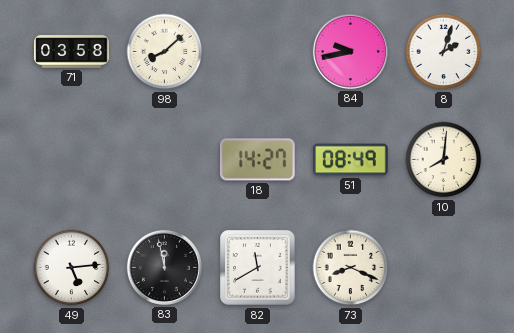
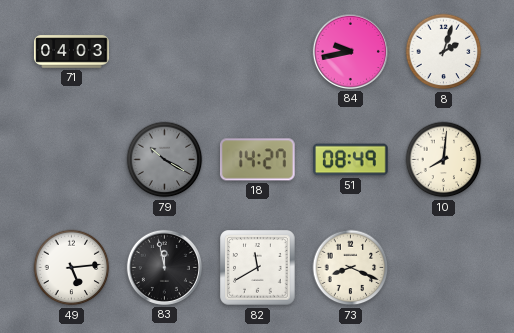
71: 03:58 -> 04:03 (72, 52)
98: 8:08 -> none (165, 52)
79: none -> 10:20 (165, 160)
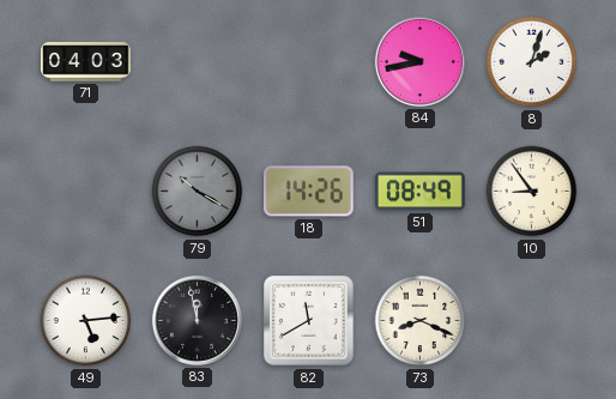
18: 14:27 -> 14:26 (308, 192)
10: 8:01 -> 8:54 (532, 192)
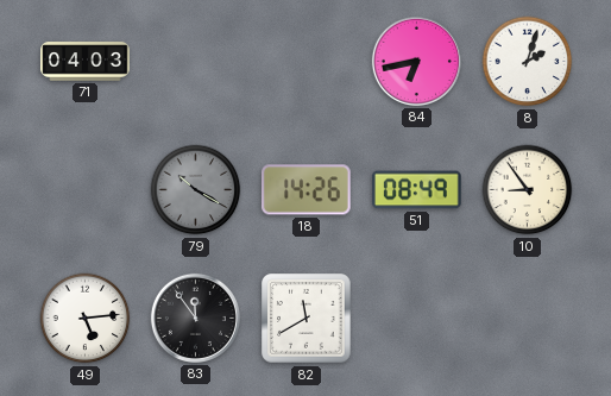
84: 9:43 -> 6:43 (416, 61)
83: 11:58 -> 11:54 (195, 318)
73: 8:19 -> none (421, 321)
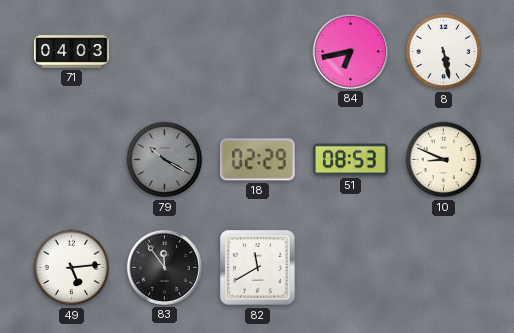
8: 2:03 -> 5:28 (444, 52)
18: 14:26 -> 02:29 (257, 160)
51: 08:49 -> 08:53 (351, 160)
10: 8:54 -> 8:49 (444, 160)
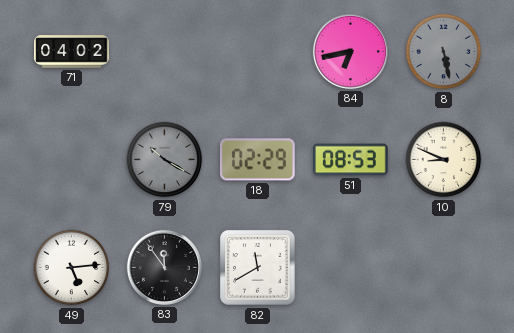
71: 04:03 -> 04:02 (72, 52)
8 dial: white -> grey (444, 52)
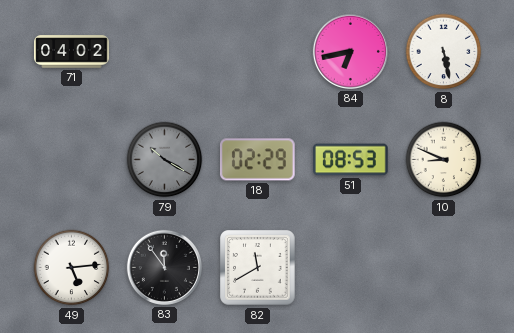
8 dial: grey -> white (444, 52)
